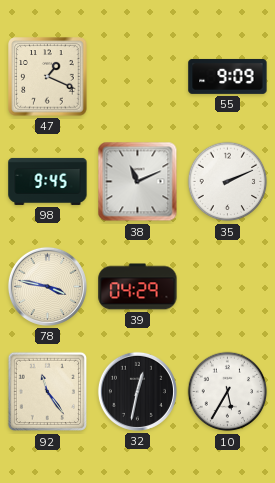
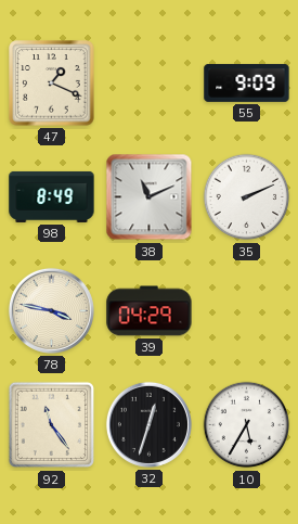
98: 9:45 -> 8:49 (52, 196)
32: 12:32 -> 12:33 (148, 424)
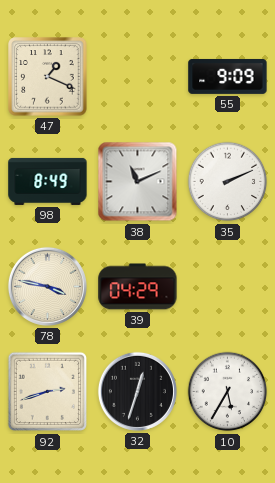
92: 11:24 -> 2:42 (48, 392)
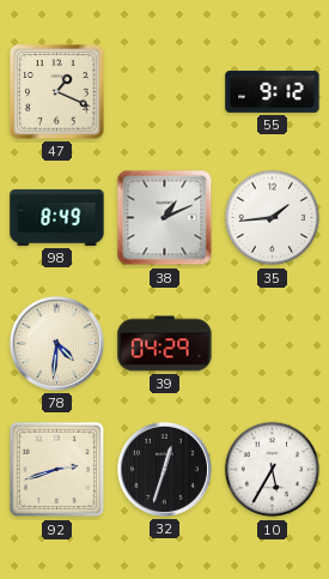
55: 9:09 -> 9:12 (273, 91)
38: 11:11 -> 1:11 (165, 218)
35: 2:11 -> 1:44 (273, 218)
78: 3:47 -> 4:31 (56, 343)
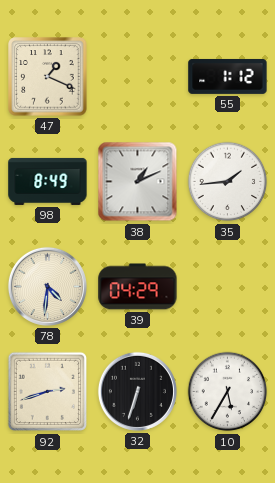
55: 9:12 -> 1:12 (228, 76)
32: 12:33 -> 6:33 (137, 391)
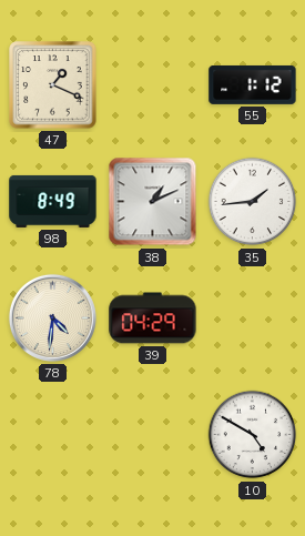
92: 2:42 -> none (48, 392)
32: 6:33 -> none (137, 391)
10: 5:35 -> 4:50 (253, 435)
